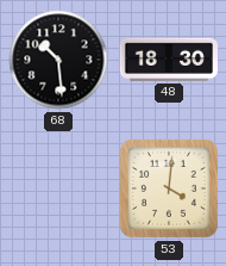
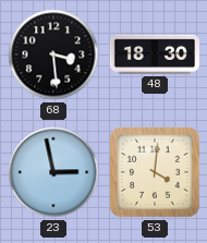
68: 10:29 -> 3:29 (53, 54)
23: none -> 2:58 (53, 172)
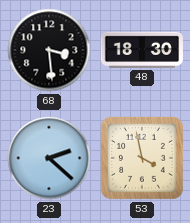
23: 2:58 -> 2:22 (49, 158)
53: 4:01 -> 3:58 (142, 158)
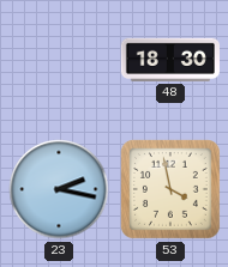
68: 3:29 -> none (49, 50)
23: 2:22 -> 2:17 (59, 189)
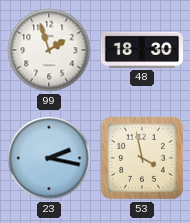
99: none -> 1:57 (49, 50)
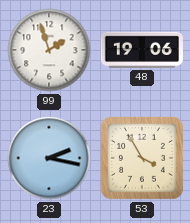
48: 18:30 -> 19:06 (142, 50)
53: 3:58 -> 3:55 (142, 158)
